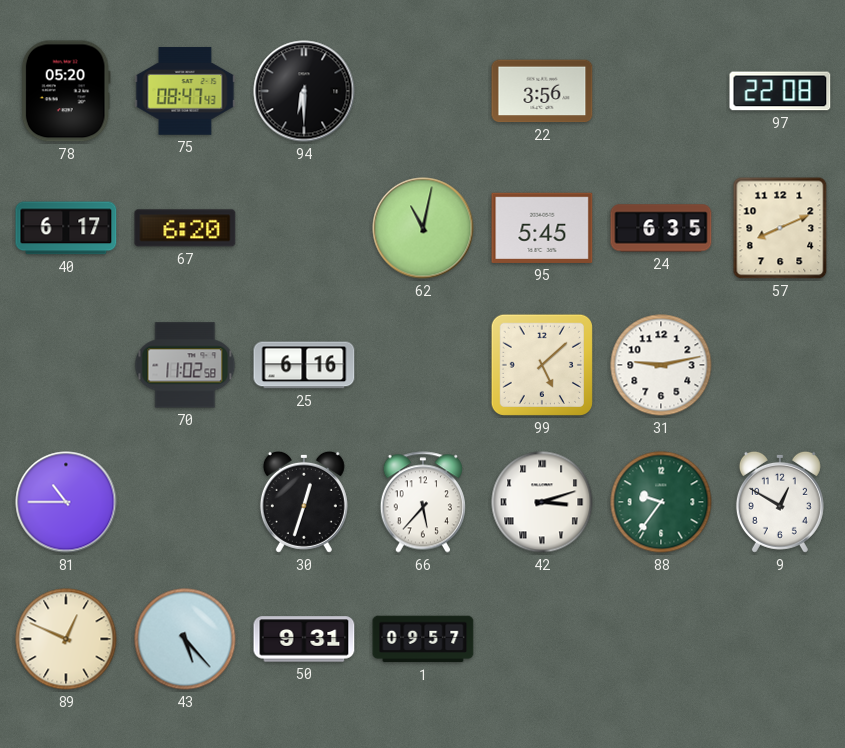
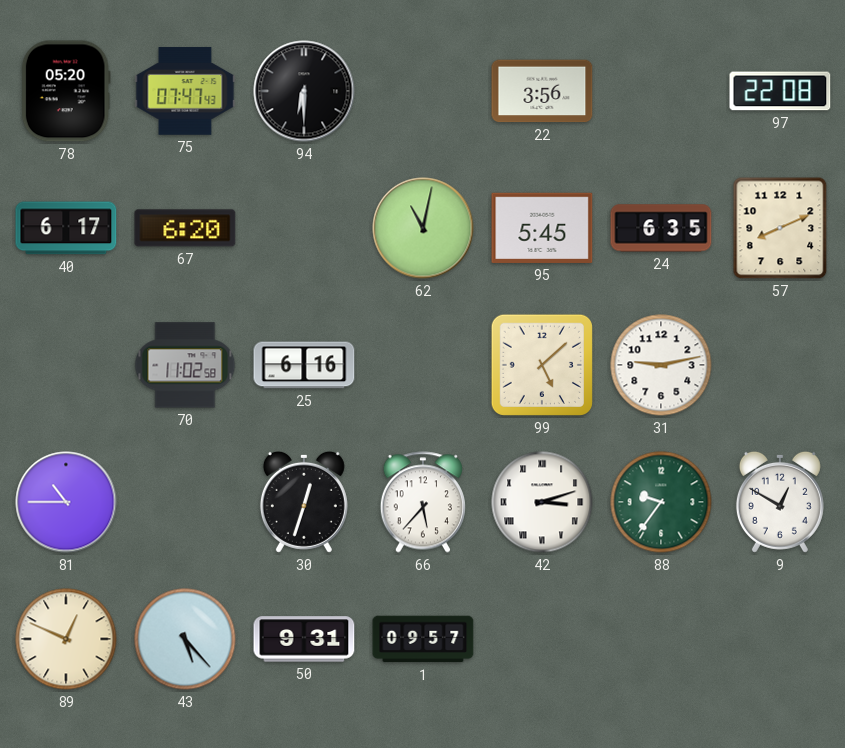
75: 08:47 -> 07:47 (185, 91)
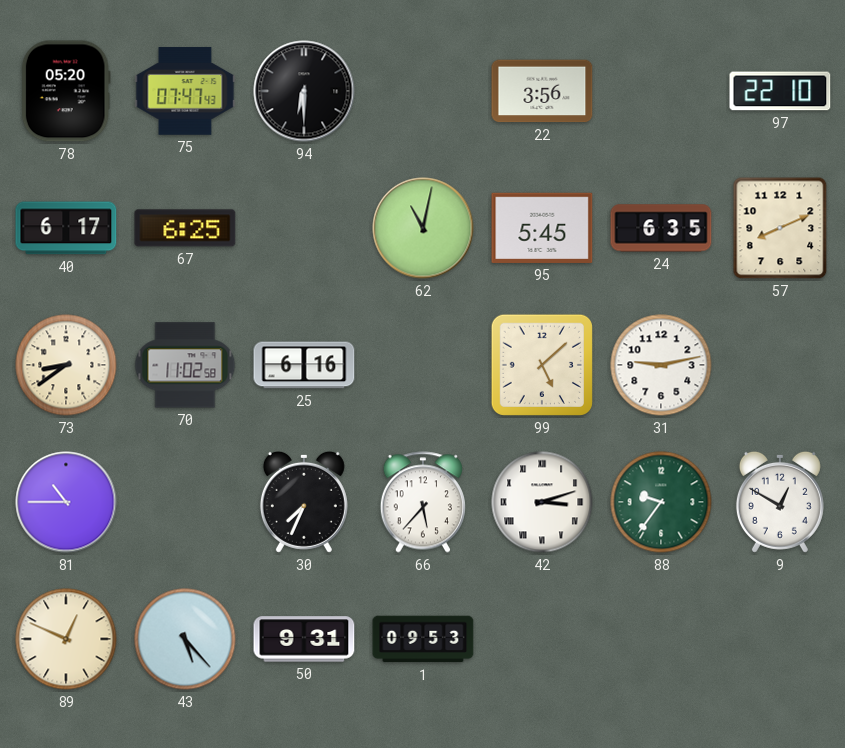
97: 22:08 -> 22:10 (780, 91)
67: 6:20 -> 6:25 (185, 228)
73: none -> 8:39 (66, 365)
30: 12:33 -> 7:34 (304, 502)
1: 09:57 -> 09:53 (423, 639)
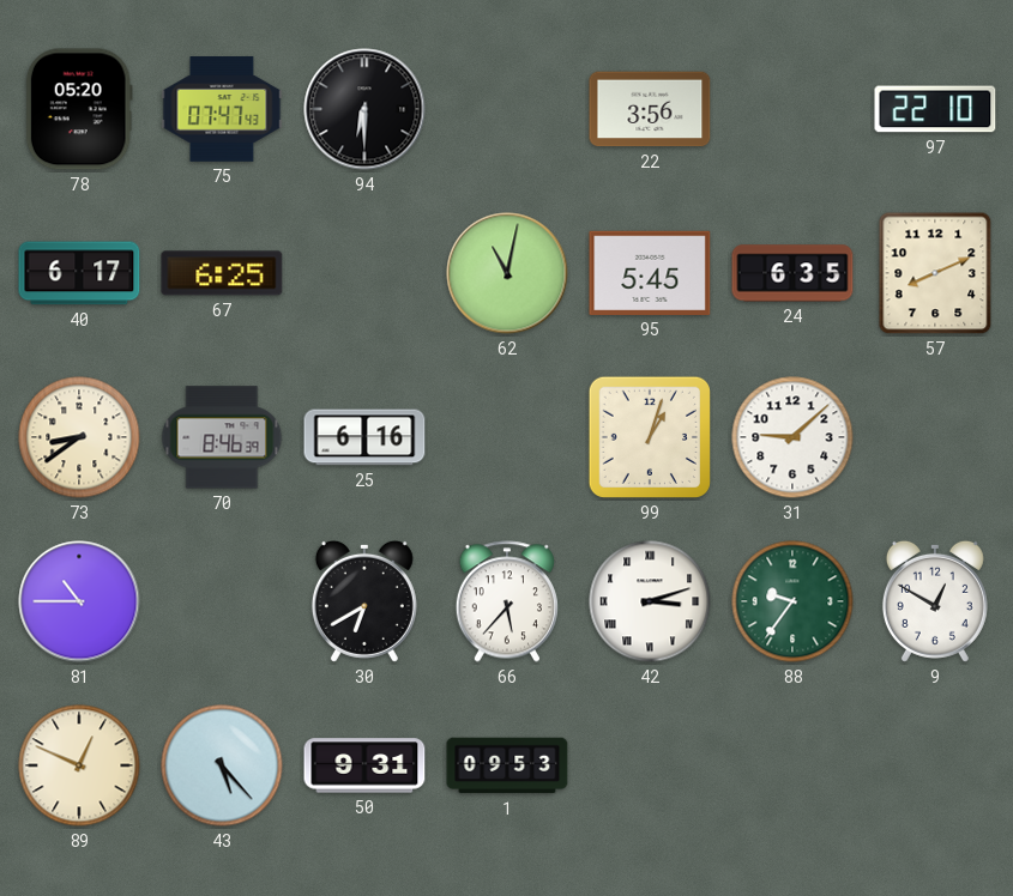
70: 11:02 -> 8:46 (222, 437)
99: 5:08 -> 1:03 (650, 437)
31: 9:13 -> 9:08 (792, 437)
30: 7:34 -> 6:40 (364, 601)
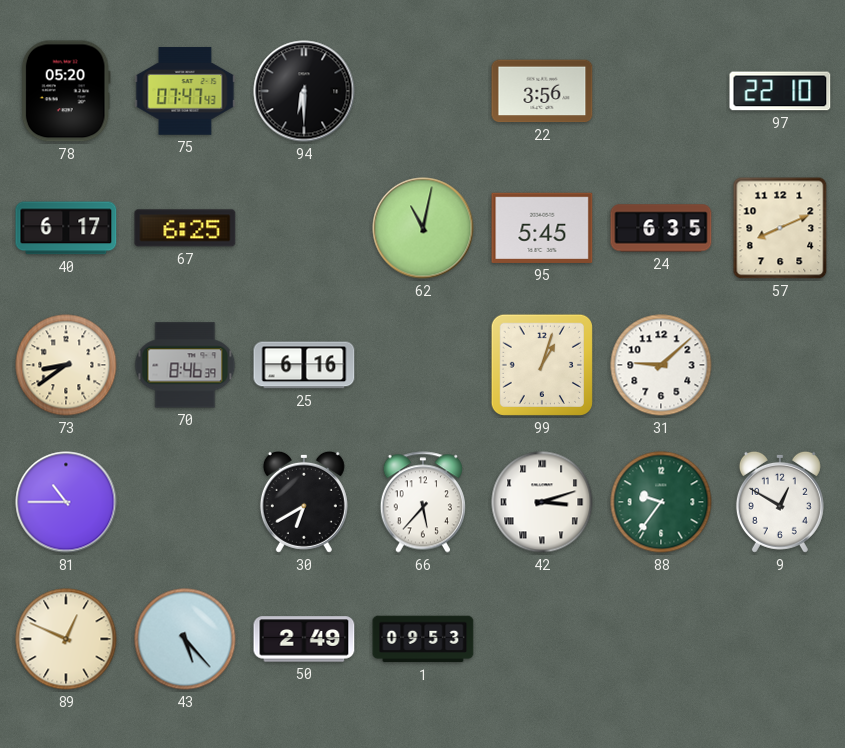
50: 9:31 -> 2:49 (304, 639)
